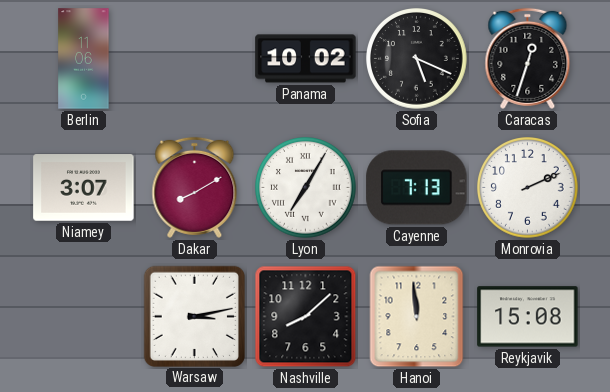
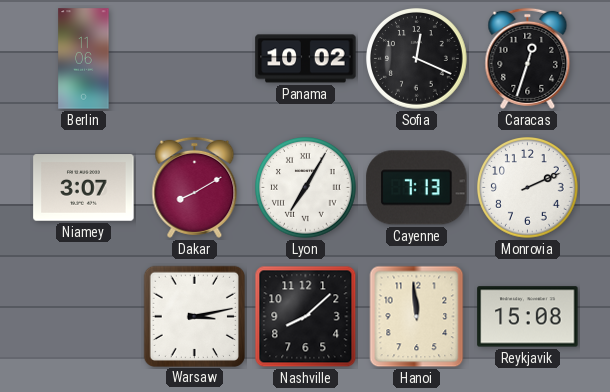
Sofia: 5:19 -> 12:19 (417, 59)
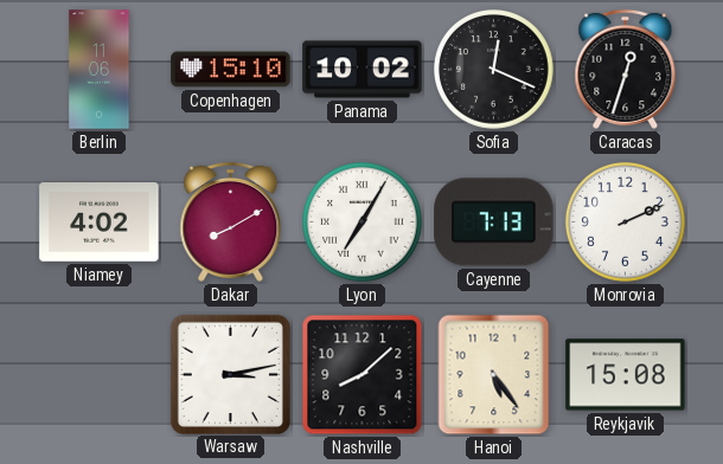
Copenhagen: none -> 15:10 (231, 70)
Niamey: 3:07 -> 4:02 (100, 223)
Hanoi: 11:59 -> 5:24 (494, 375)
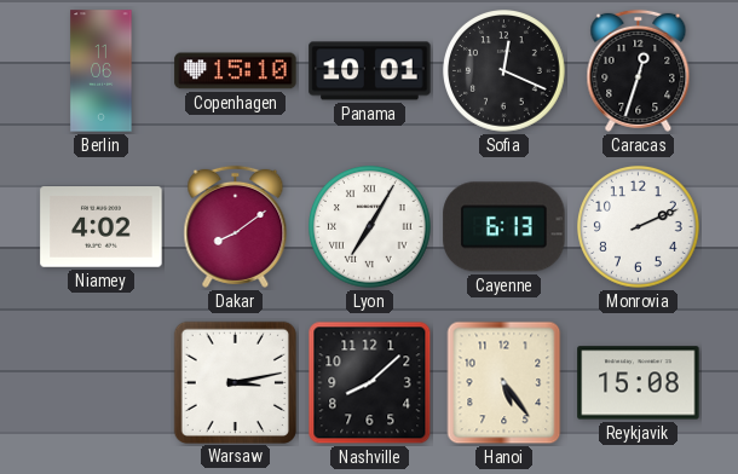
Panama: 10:02 -> 10:01 (370, 71)
Dakar: 8:10 -> 8:09 (236, 226)
Cayenne: 7:13 -> 6:13 (505, 227)
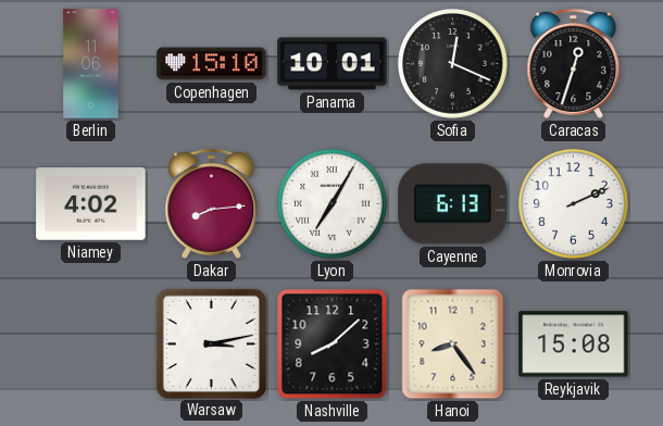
Dakar: 8:09 -> 8:14 (212, 203)
Hanoi: 5:24 -> 8:24 (453, 344)
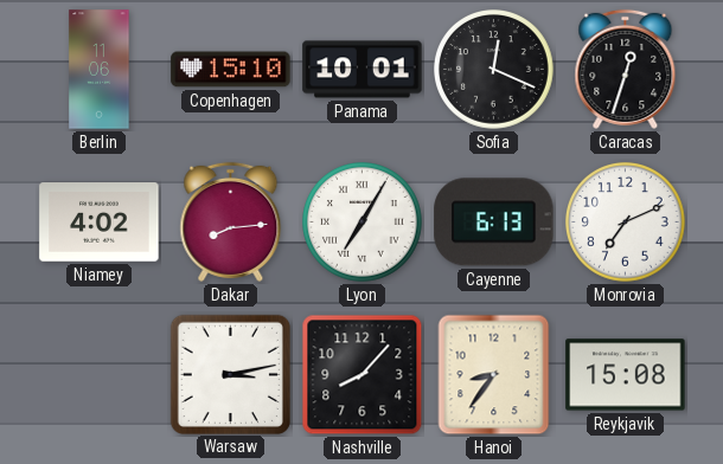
Monrovia: 2:11 -> 7:11 (626, 223)
Nashville: 8:08 -> 8:07 (363, 375)
Hanoi: 8:24 -> 8:36 (494, 375)
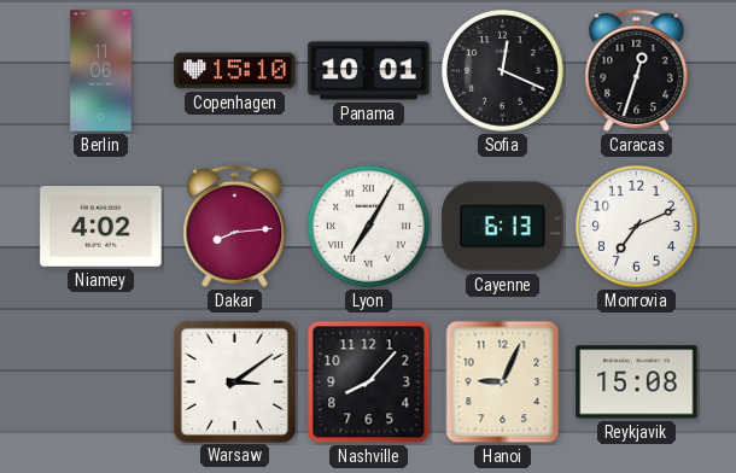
Warsaw: 3:13 -> 3:09 (234, 381)
Hanoi: 8:36 -> 9:04 (503, 383)
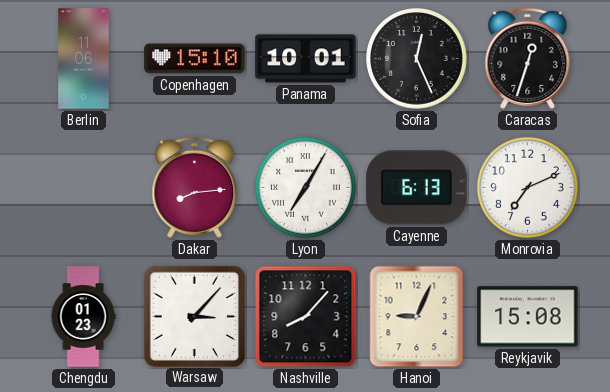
Sofia: 12:19 -> 12:26 (417, 59)
Niamey: 4:02 -> none (101, 227)
Chengdu: none -> 01:23 (83, 317)
Warsaw: 3:09 -> 3:07 (194, 316)
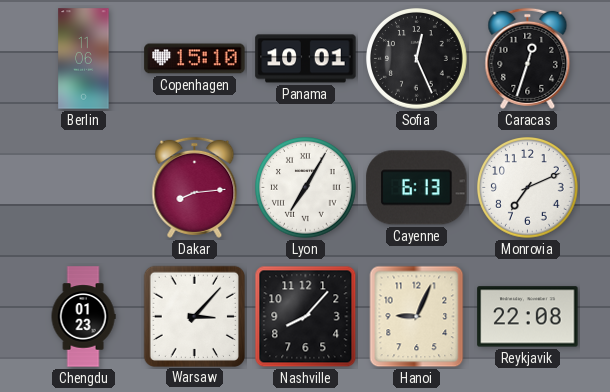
Reykjavik: 15:08 -> 22:08 (528, 317)
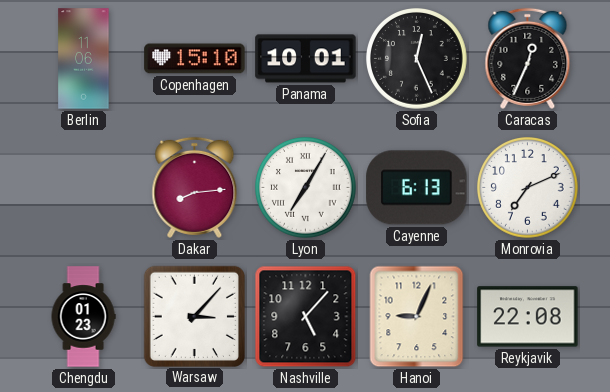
Caracas: 12:33 -> 12:34 (528, 58)
Nashville: 8:07 -> 5:07 (306, 317)
